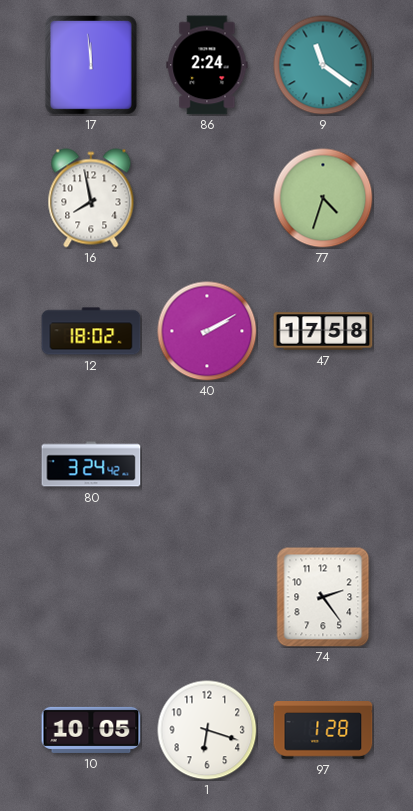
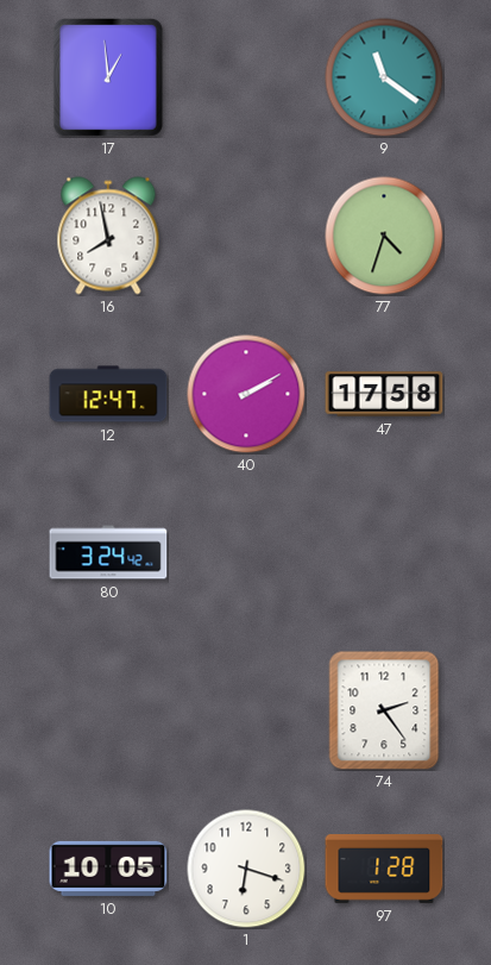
17: 11:59 -> 12:59 (108, 77)
86: 2:24 -> none (207, 65)
12: 18:02 -> 12:47 (108, 394)
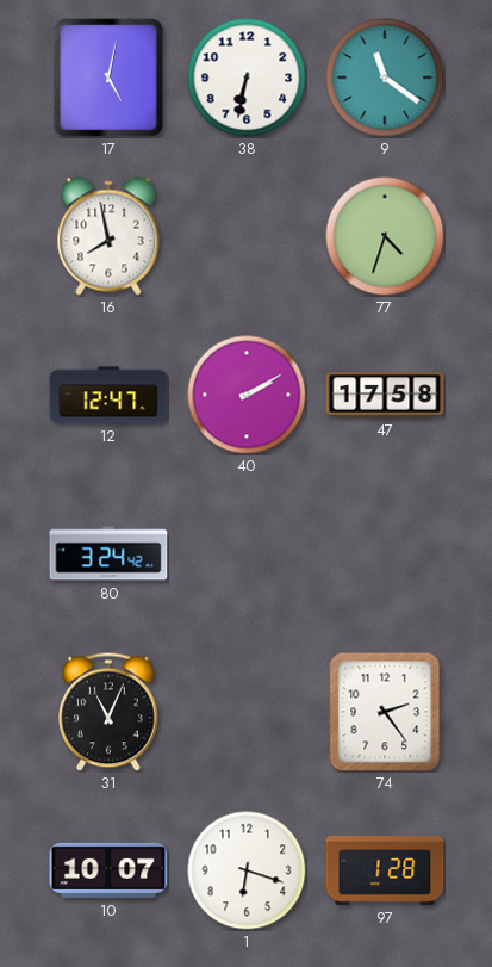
17: 12:59 -> 5:02 (108, 78)
38: none -> 6:32 (247, 78)
31: none -> 11:04 (110, 712)
10: 10:05 -> 10:07 (108, 870)
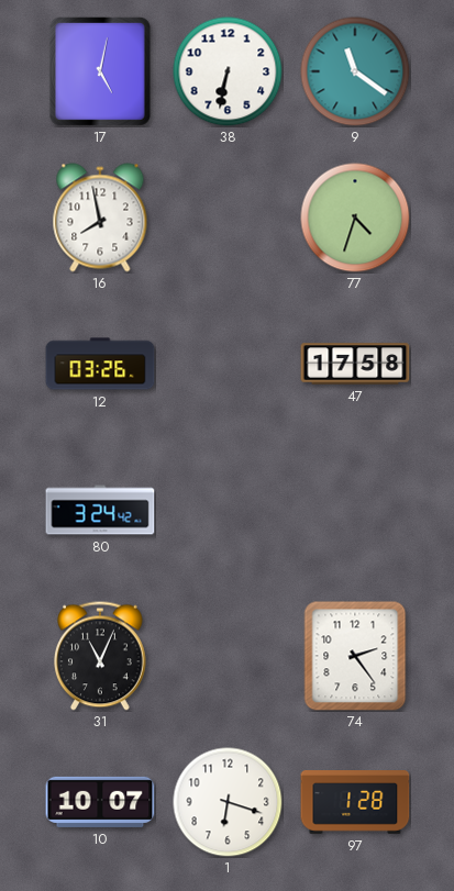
12: 12:47 -> 03:26 (100, 364)
40: 2:10 -> none (247, 395)
